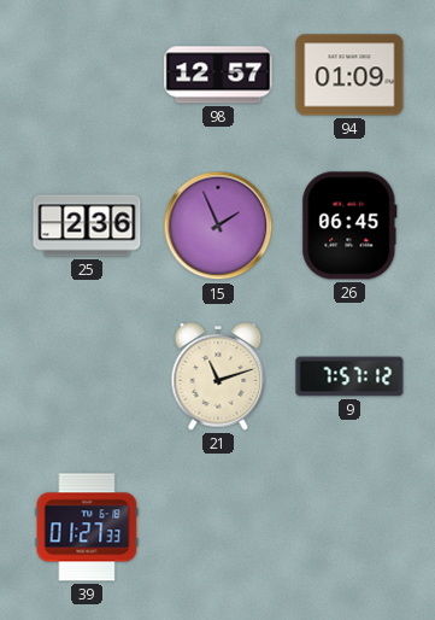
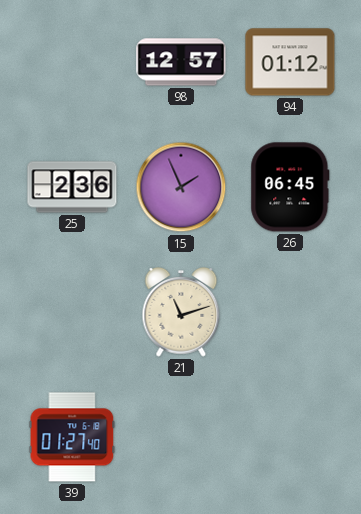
94: 01:09 -> 01:12 (290, 62)
9: 7:57 -> none (349, 376)
39: 01:27:33 -> 01:27:40 (72, 437)
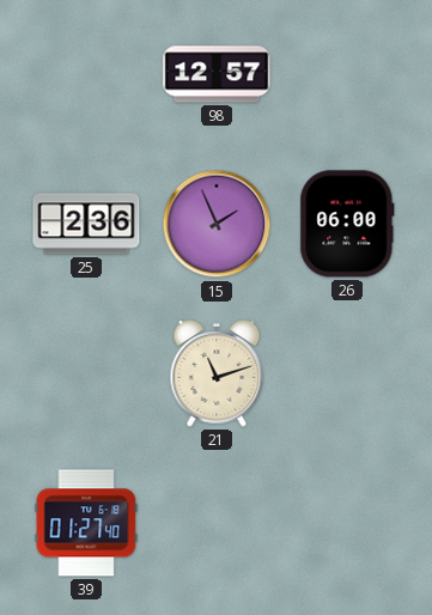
94: 01:12 -> none (290, 62)
26: 06:45 -> 06:00 (347, 224)
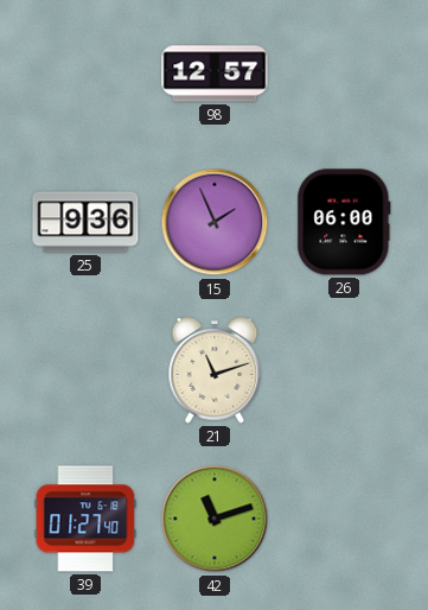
25: 2:36 -> 9:36 (85, 222)
42: none -> 11:12 (215, 519)
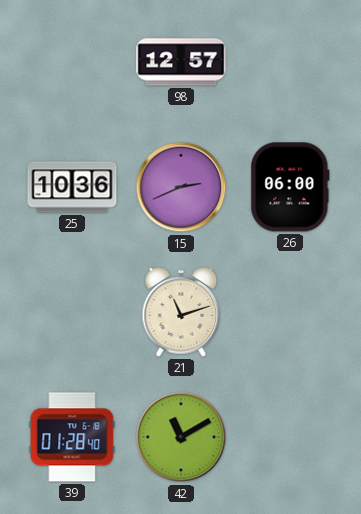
25: 9:36 -> 10:36 (72, 187)
15: 1:56 -> 2:41 (181, 187)
39: 01:27 -> 01:28 (72, 437)
42: 11:12 -> 11:10 (181, 437)
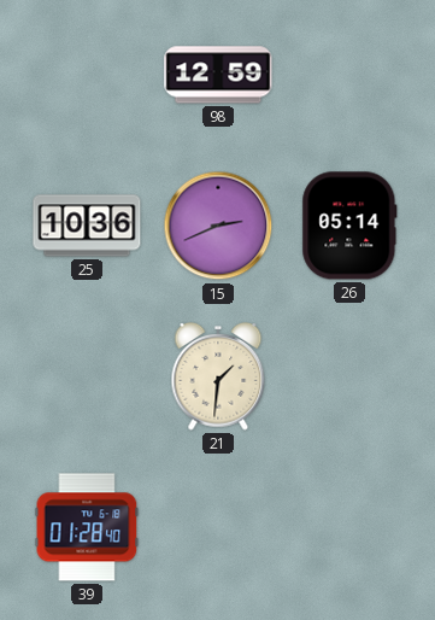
98: 12:57 -> 12:59 (218, 75)
26: 06:00 -> 05:14 (349, 226)
21: 11:12 -> 1:31 (218, 378)
42: 11:10 -> none (181, 437)
